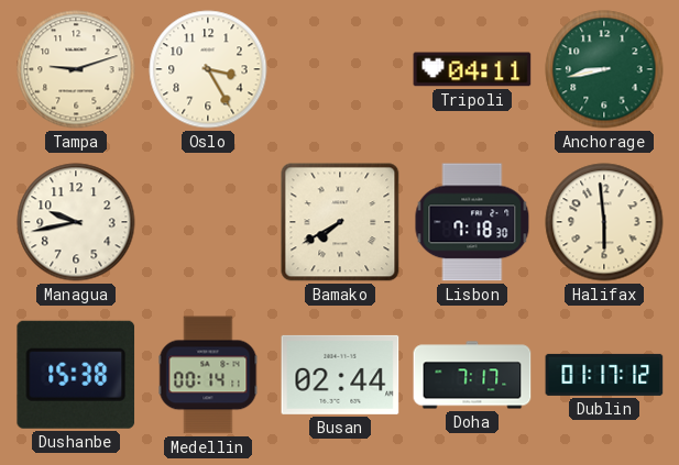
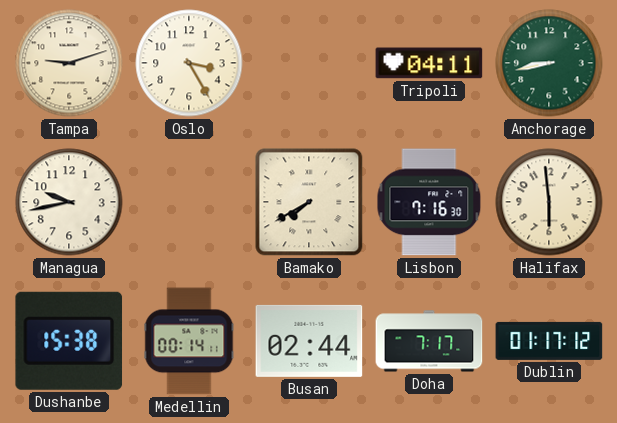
Lisbon: 7:18 -> 7:16 (429, 202)
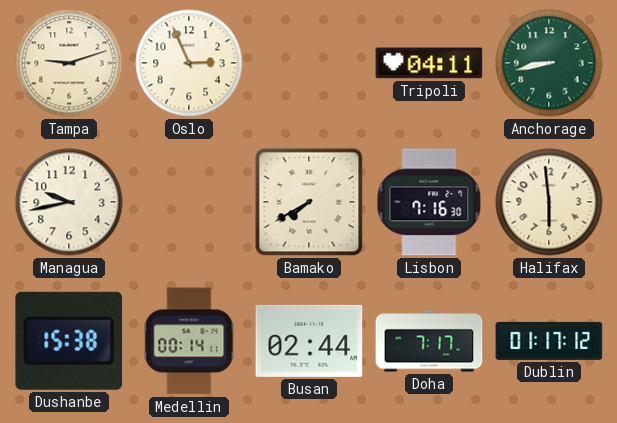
Oslo: 3:25 -> 2:56 (189, 63)
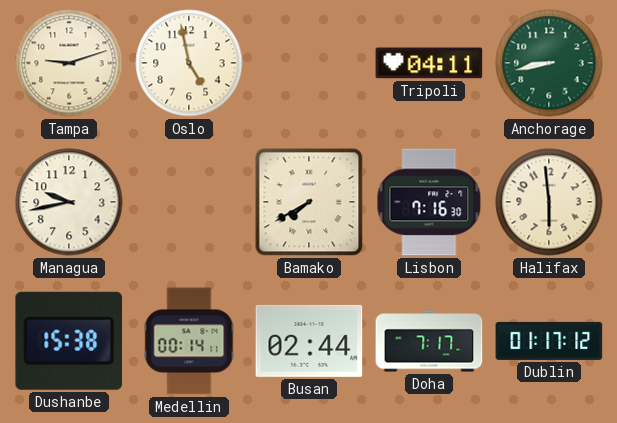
Oslo: 2:56 -> 4:58 (189, 63)
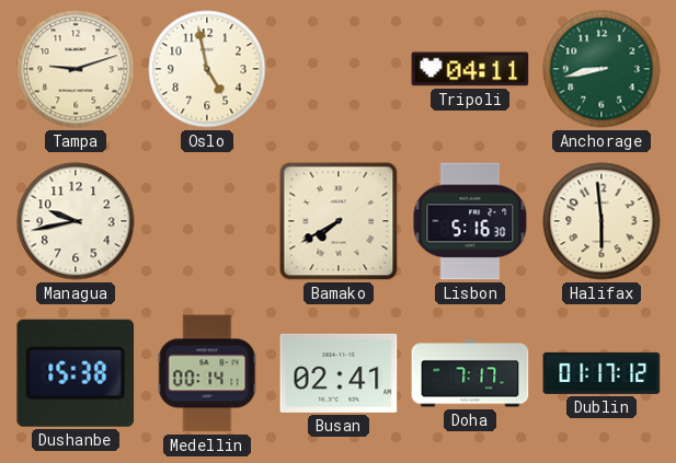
Lisbon: 7:16 -> 5:16 (470, 221)
Busan: 02:44 -> 02:41 (339, 373)
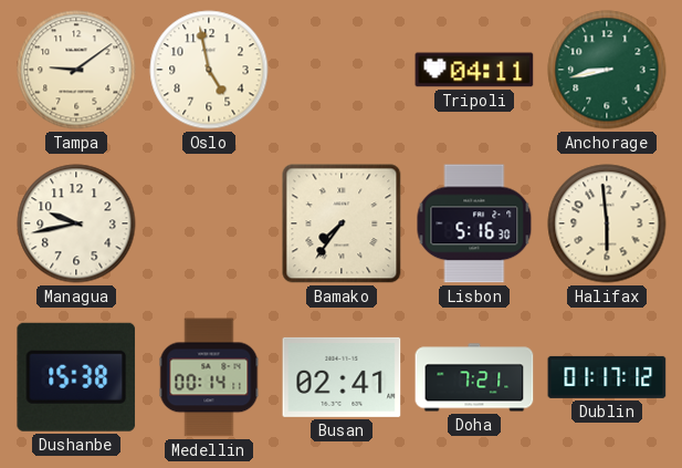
Tampa: 9:12 -> 9:09 (76, 70)
Bamako: 7:40 -> 7:36 (342, 223)
Doha: 7:17 -> 7:21 (474, 377)
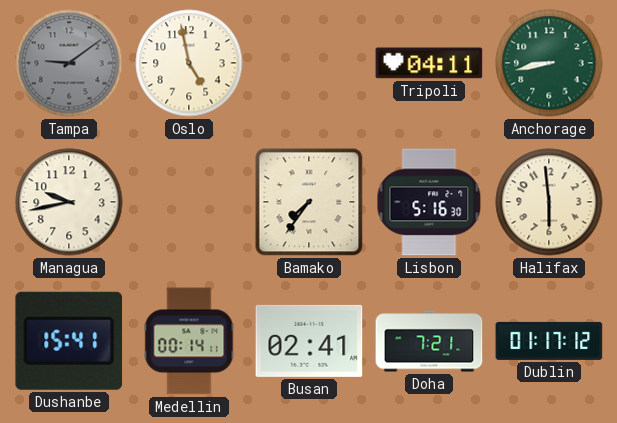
Tampa dial: cream -> grey (69, 63)
Dushanbe: 15:38 -> 15:41 (69, 341)
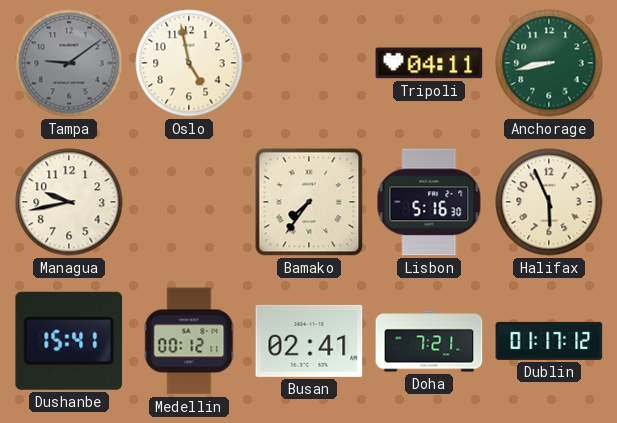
Halifax: 5:59 -> 5:56 (549, 202)
Medellin: 00:14 -> 00:12 (189, 341)
